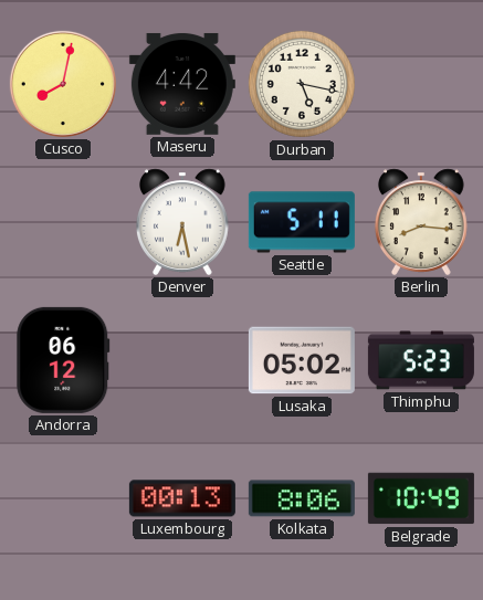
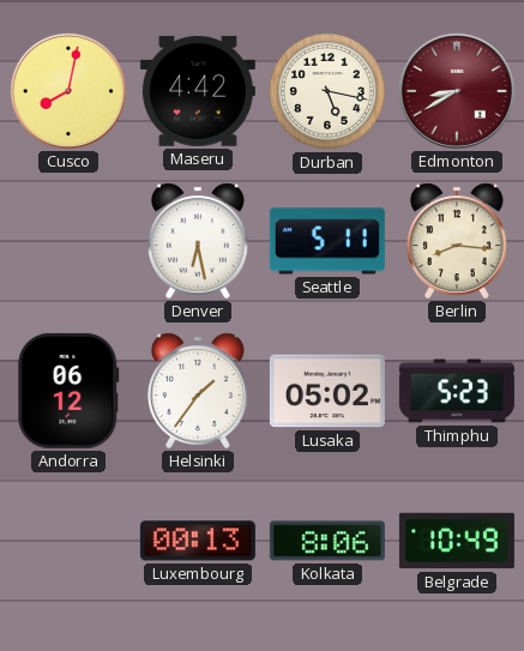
Edmonton: none -> 8:40 (457, 91)
Helsinki: none -> 1:36 (198, 391)
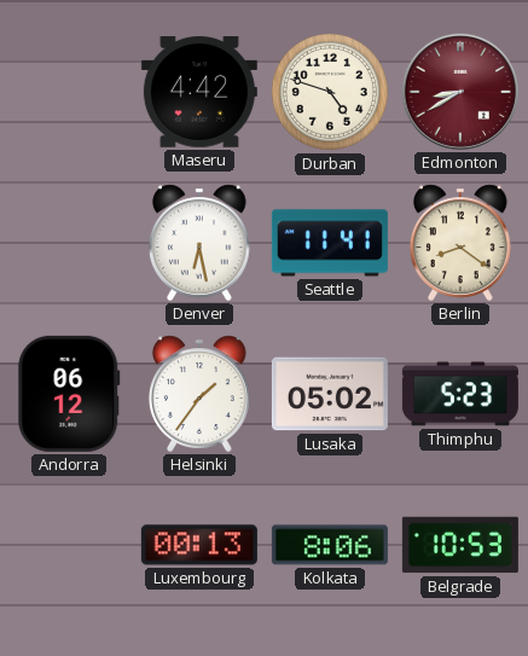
Cusco: 8:02 -> none (68, 91)
Durban: 5:17 -> 4:48 (330, 92)
Seattle: 5:11 -> 11:41 (330, 243)
Berlin: 8:16 -> 8:21 (460, 243)
Belgrade: 10:49 -> 10:53 (460, 545)
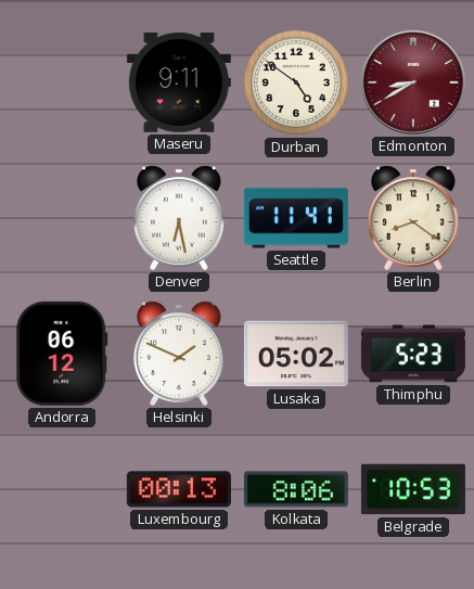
Maseru: 4:42 -> 9:11 (179, 82)
Durban: 4:48 -> 4:51 (296, 82)
Helsinki: 1:36 -> 1:49 (179, 354)
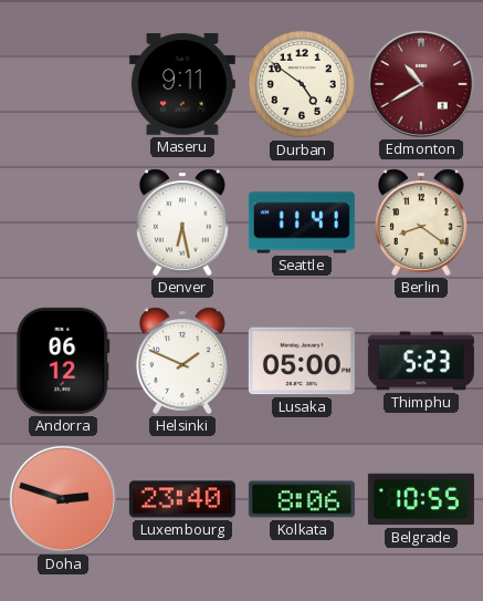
Edmonton: 8:40 -> 10:40 (421, 84)
Lusaka: 05:02 -> 05:00 (302, 361)
Doha: none -> 2:48 (63, 499)
Luxembourg: 00:13 -> 23:40 (182, 499)
Belgrade: 10:53 -> 10:55 (421, 499)
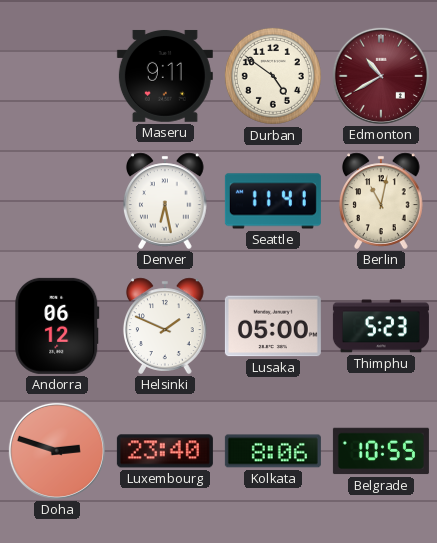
Berlin: 8:21 -> 11:02 (381, 201)
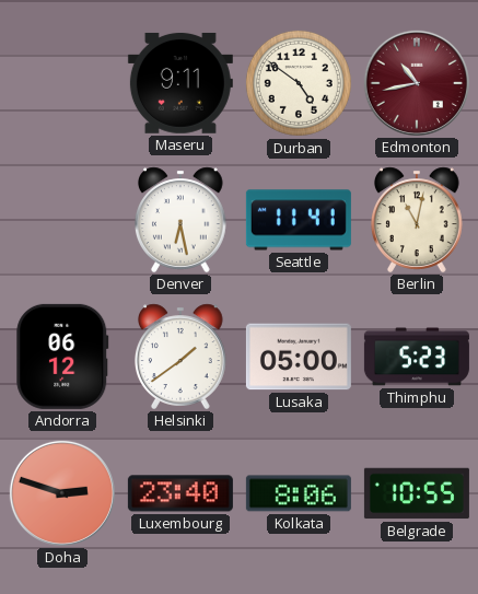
Edmonton: 10:40 -> 10:43 (417, 83)
Helsinki: 1:49 -> 1:39 (180, 357)
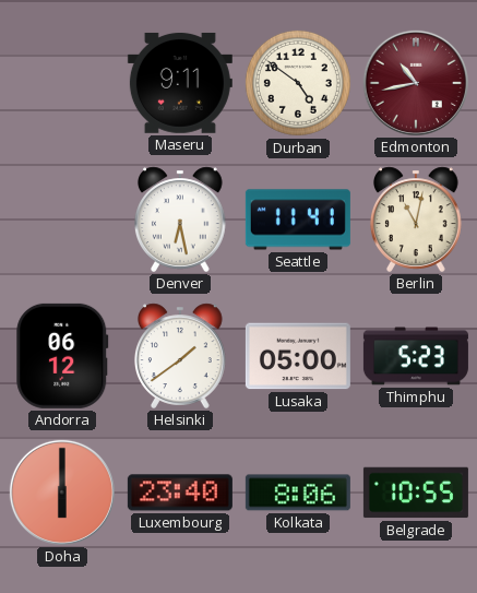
Doha: 2:48 -> 6:00 (62, 493)
